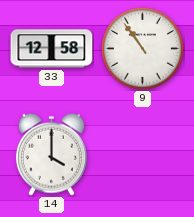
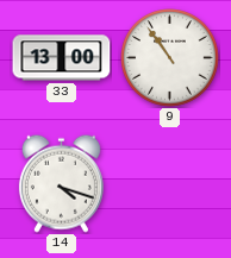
33: 12:58 -> 13:00 (62, 58)
14: 4:00 -> 4:18 (61, 183)
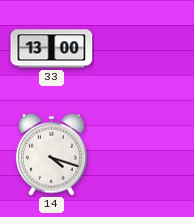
9: 10:54 -> none (170, 58)
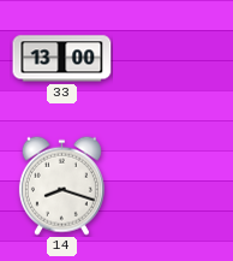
14: 4:18 -> 8:18 (61, 185)
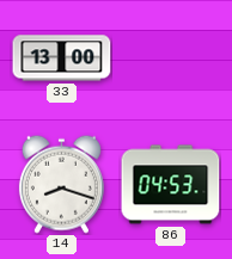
86: none -> 04:53 (171, 185)
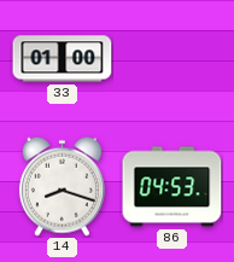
33: 13:00 -> 01:00 (63, 59)
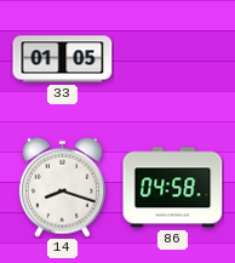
33: 01:00 -> 01:05 (63, 59)
86: 04:53 -> 04:58 (173, 188)
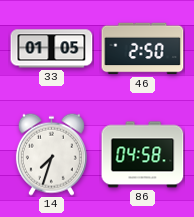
46: none -> 2:50 (143, 49)
14: 8:18 -> 7:33 (51, 154)
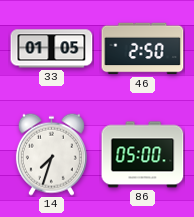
86: 04:58 -> 05:00 (143, 155)
